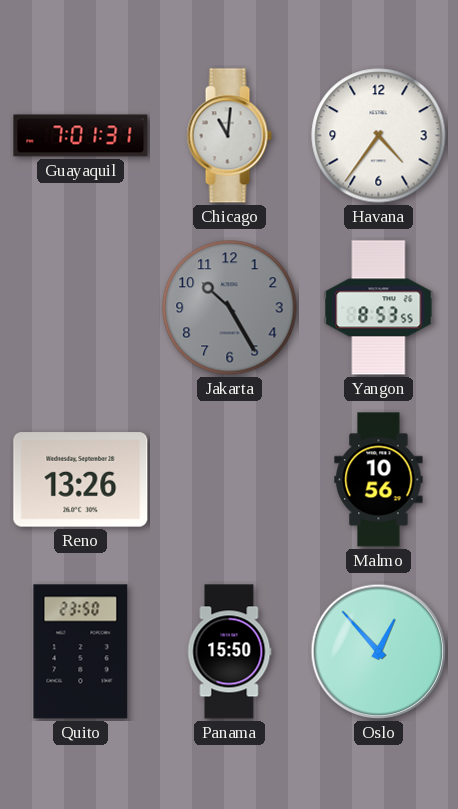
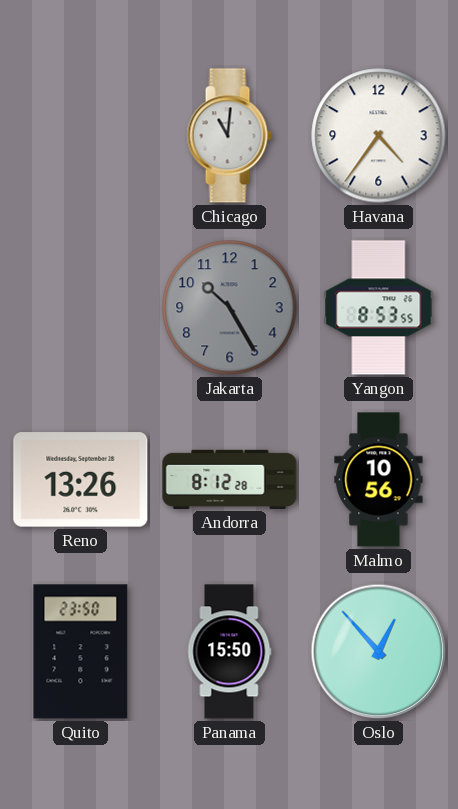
Guayaquil: 7:01 -> none (81, 136)
Andorra: none -> 8:12 (230, 479)
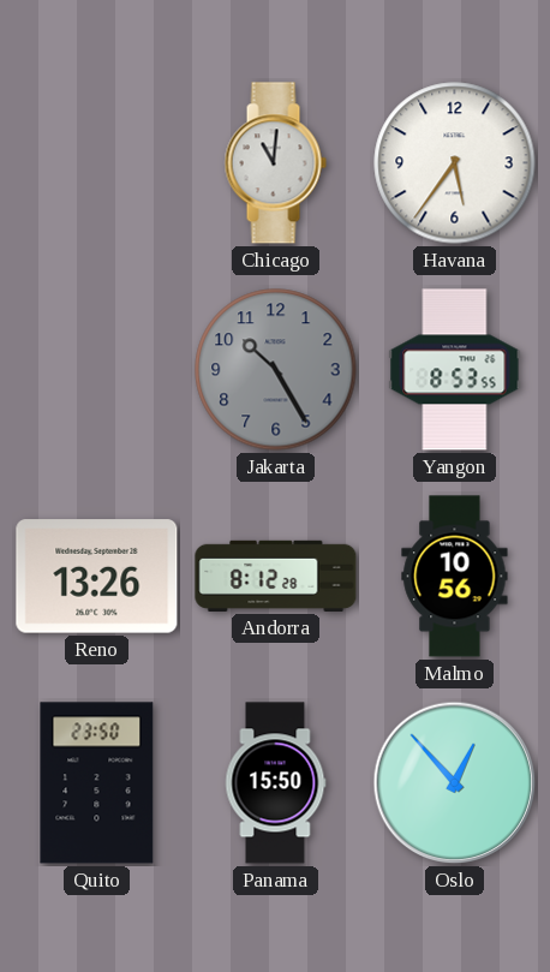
Havana: 4:36 -> 5:36 (455, 163)
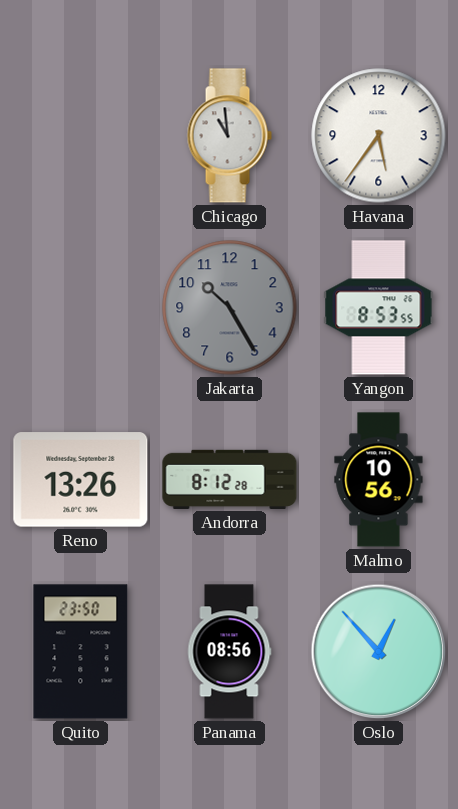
Chicago: 11:01 -> 10:59 (229, 136)
Panama: 15:50 -> 08:56 (229, 652)
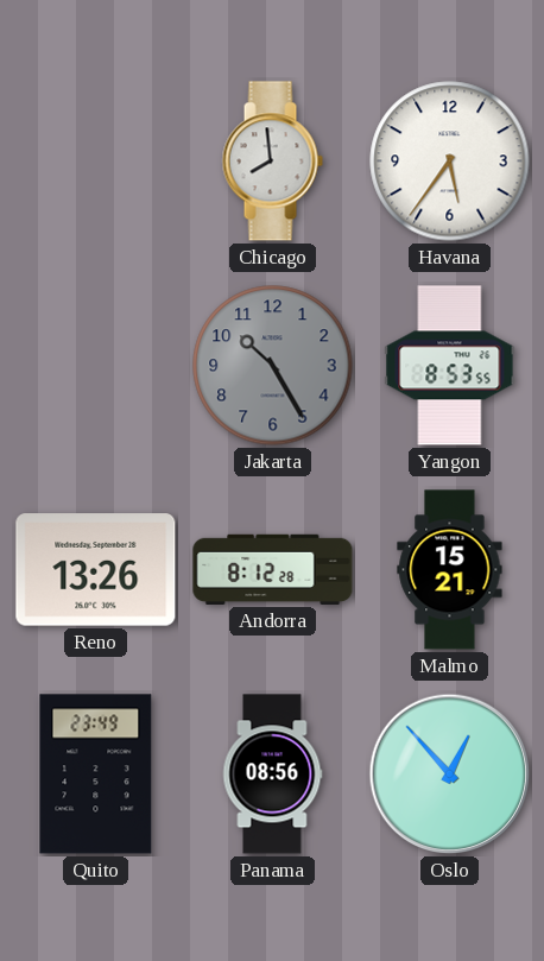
Chicago: 10:59 -> 7:59 (272, 162)
Malmo: 10:56 -> 15:21 (450, 570)
Quito: 23:50 -> 23:49 (96, 775)
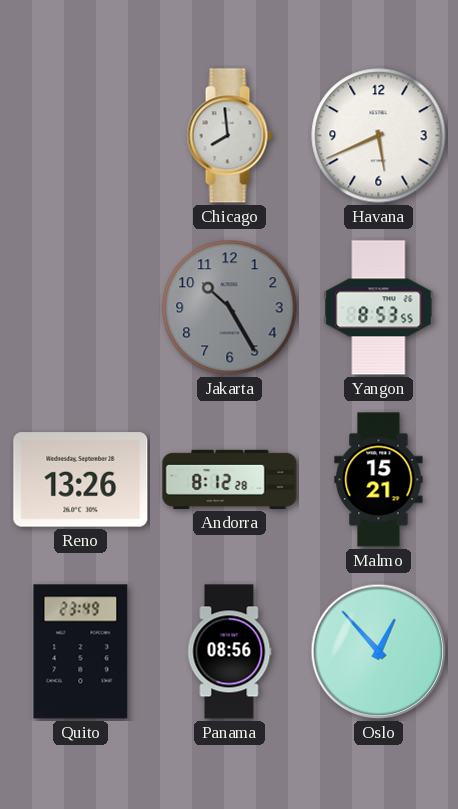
Havana: 5:36 -> 5:41 (379, 136)
